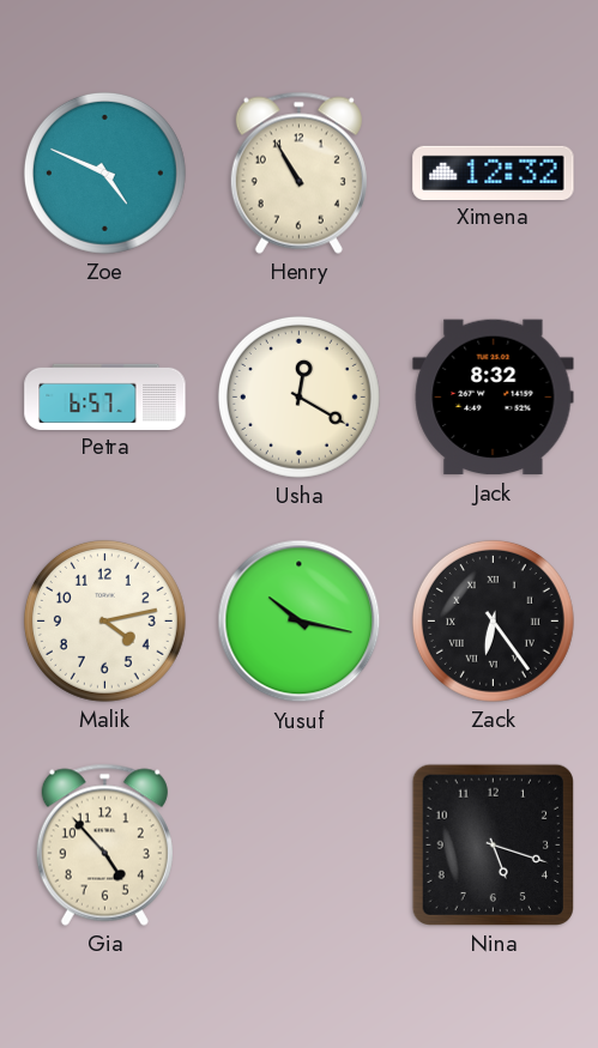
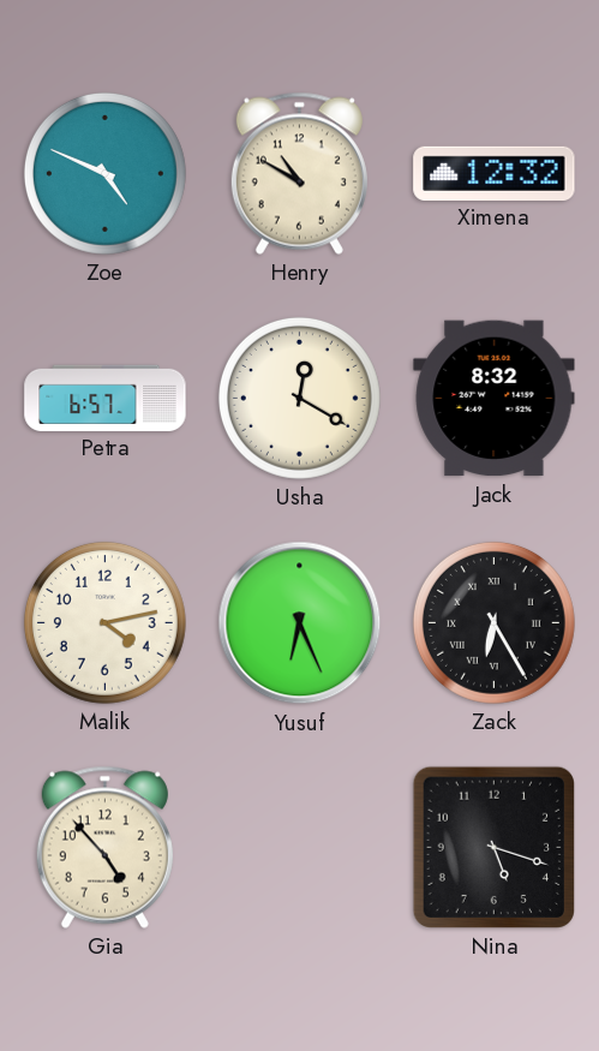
Henry: 10:55 -> 10:50 (299, 173)
Yusuf: 10:17 -> 6:26 (300, 623)
Zack: 6:24 -> 6:25 (493, 622)
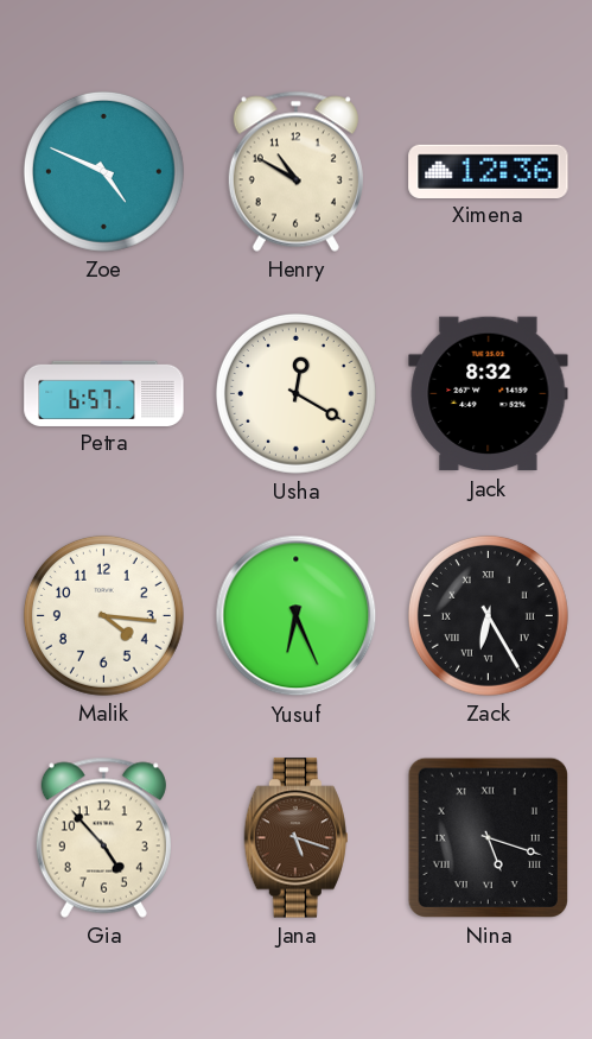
Ximena: 12:32 -> 12:36 (489, 171)
Malik: 4:13 -> 4:16 (103, 615)
Jana: none -> 5:18 (295, 838)
Nina numerals: Arabic -> Roman (488, 837)
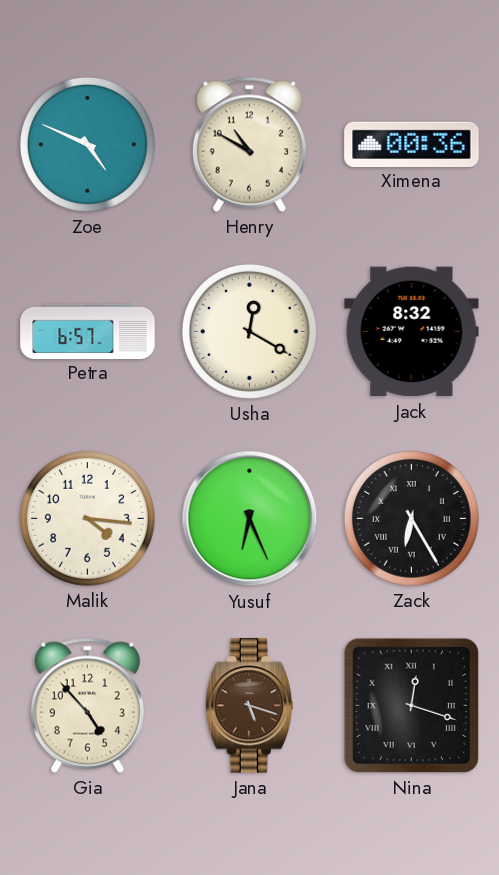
Ximena: 12:36 -> 00:36 (412, 144)
Nina: 5:18 -> 12:18 (411, 705)
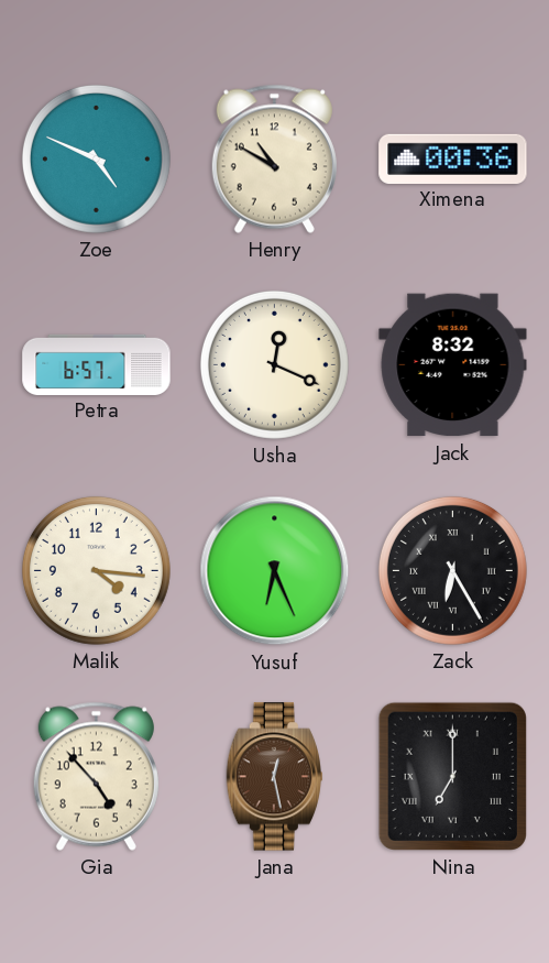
Usha: 12:20 -> 12:19 (274, 364)
Jana: 5:18 -> 12:28 (274, 777)
Nina: 12:18 -> 7:00 (452, 776)
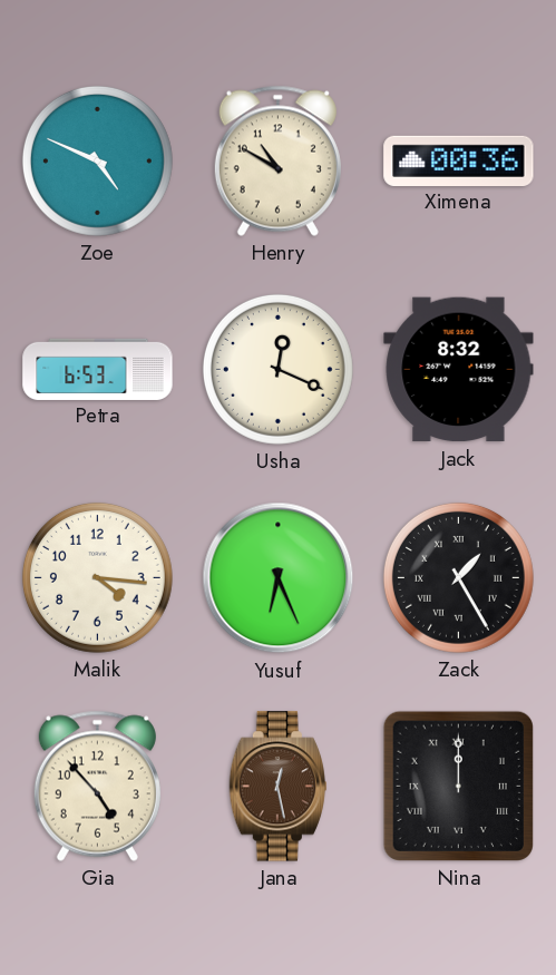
Petra: 6:57 -> 6:53 (98, 369)
Zack: 6:25 -> 1:25 (458, 577)
Nina: 7:00 -> 12:00 (458, 786)
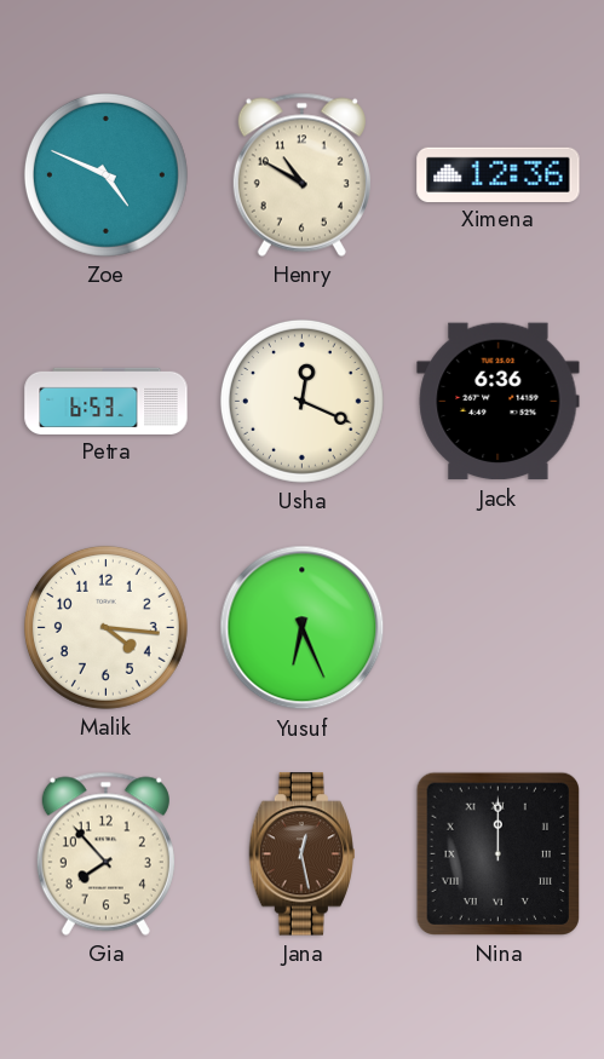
Ximena: 00:36 -> 12:36 (499, 174)
Jack: 8:32 -> 6:36 (499, 402)
Zack: 1:25 -> none (458, 577)
Gia: 4:53 -> 7:53 (105, 853)
